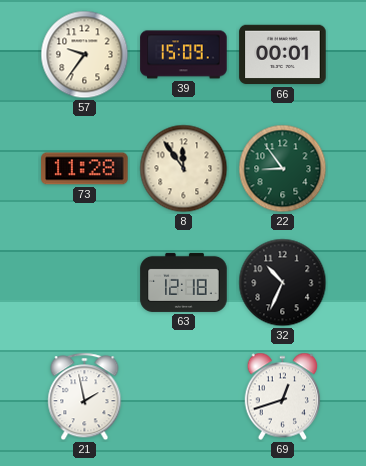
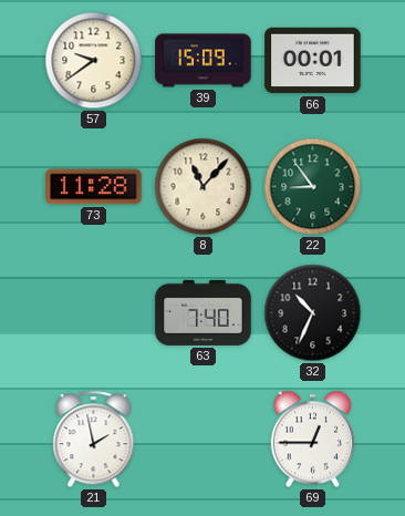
57: 9:36 -> 9:39 (94, 61)
8: 11:54 -> 11:07 (204, 187)
63: 12:18 -> 7:40 (204, 312)
69: 12:42 -> 12:45 (313, 440)
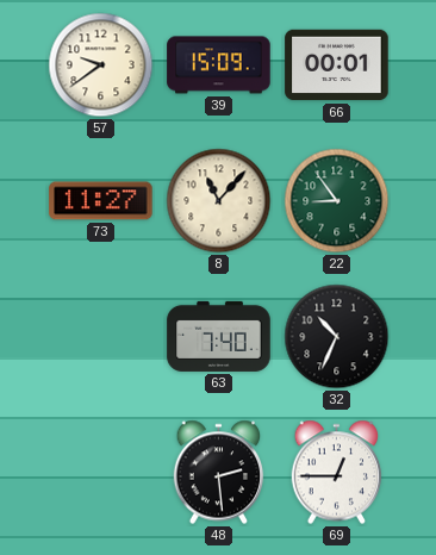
73: 11:28 -> 11:27 (101, 201)
21: 1:58 -> none (94, 440)
48: none -> 2:29 (219, 473)
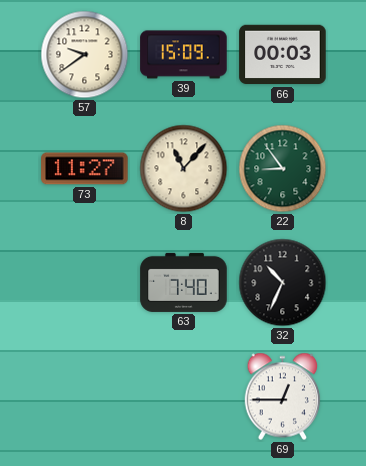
66: 00:01 -> 00:03 (283, 55)
48: 2:29 -> none (219, 473)
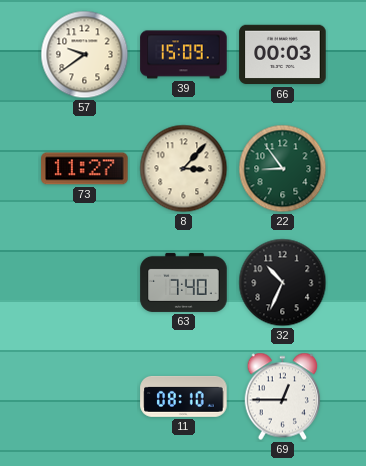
8: 11:07 -> 3:07 (184, 169)
11: none -> 08:10 (184, 396)
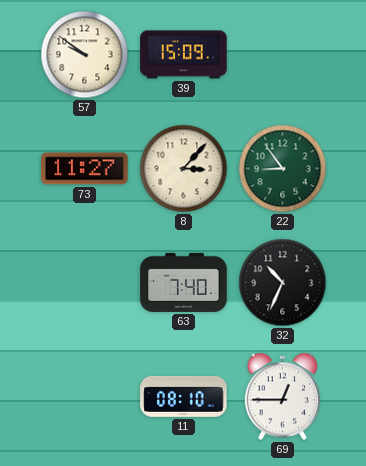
57: 9:39 -> 9:51 (85, 55)
66: 00:03 -> none (283, 55)
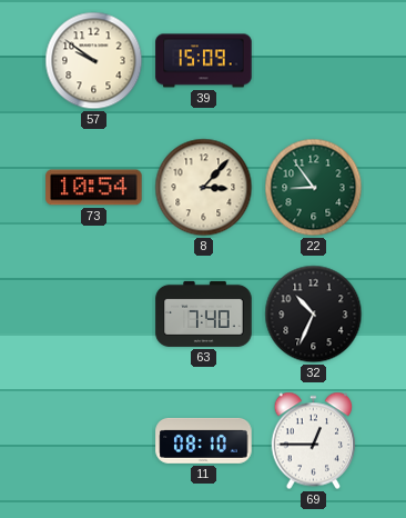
73: 11:27 -> 10:54 (94, 188)
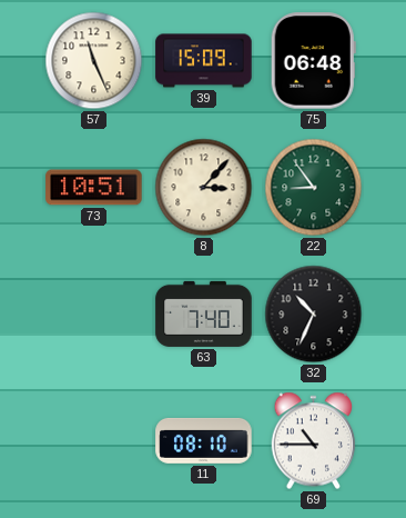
57: 9:51 -> 11:26 (94, 61)
75: none -> 06:48 (313, 61)
73: 10:54 -> 10:51 (94, 188)
69: 12:45 -> 10:45 (314, 441)
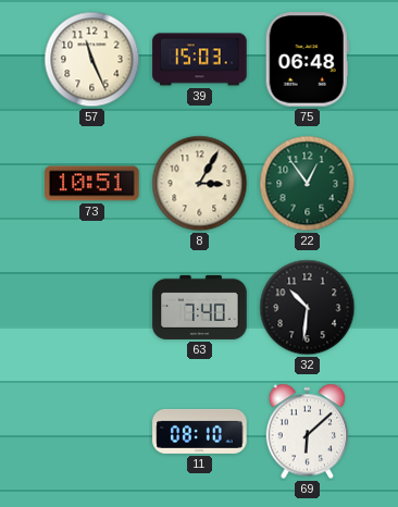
39: 15:09 -> 15:03 (200, 60)
8: 3:07 -> 3:05 (200, 184)
22: 8:54 -> 12:54 (308, 184)
32: 10:34 -> 10:31 (308, 308)
69: 10:45 -> 6:08 (308, 432)
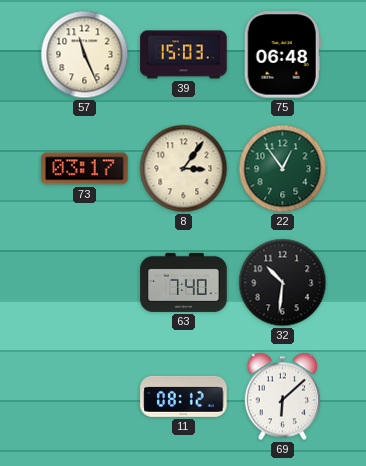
73: 10:51 -> 03:17 (85, 169)
8: 3:05 -> 3:06 (184, 169)
11: 08:10 -> 08:12 (184, 396)
